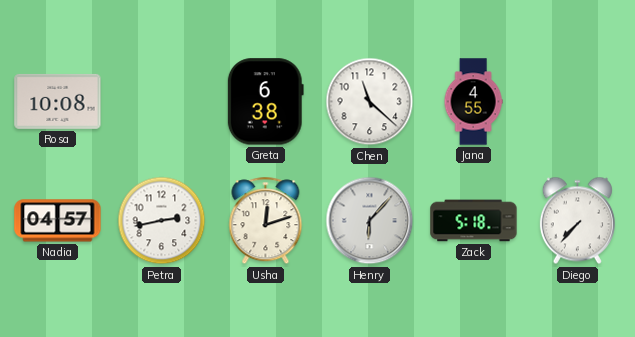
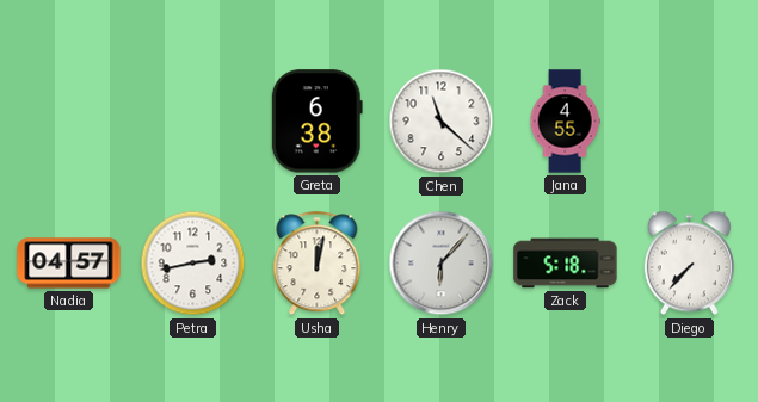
Rosa: 10:08 -> none (58, 101)
Usha: 12:12 -> 12:02 (318, 264)
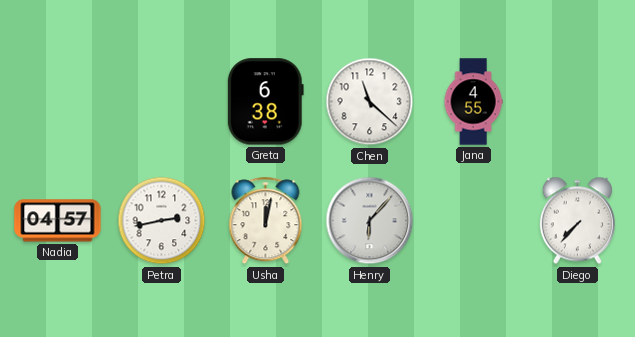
Zack: 5:18 -> none (566, 264)
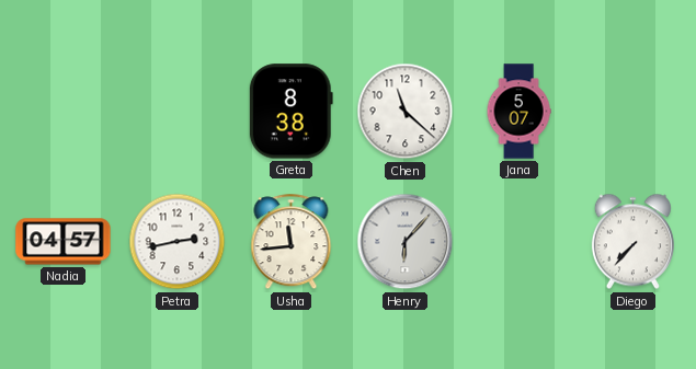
Greta: 6:38 -> 8:38 (290, 112)
Jana: 4:55 -> 5:07 (518, 112)
Usha: 12:02 -> 11:44 (292, 242)
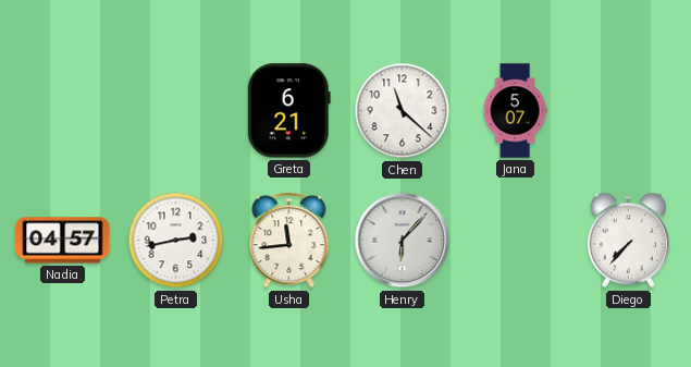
Greta: 8:38 -> 6:21 (288, 111)
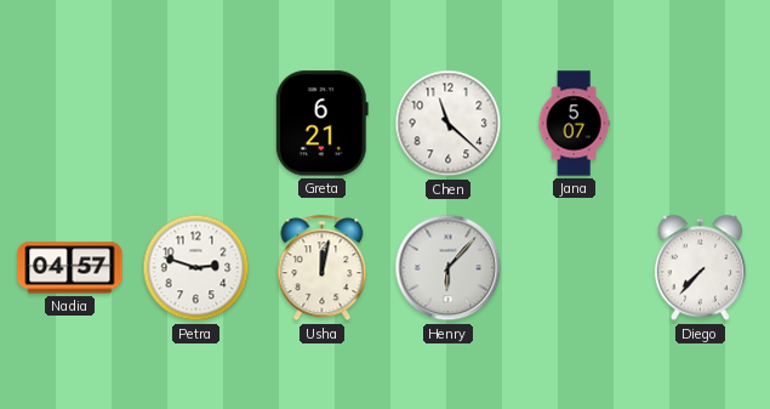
Petra: 2:43 -> 2:48 (196, 268)
Usha: 11:44 -> 12:02 (323, 268)
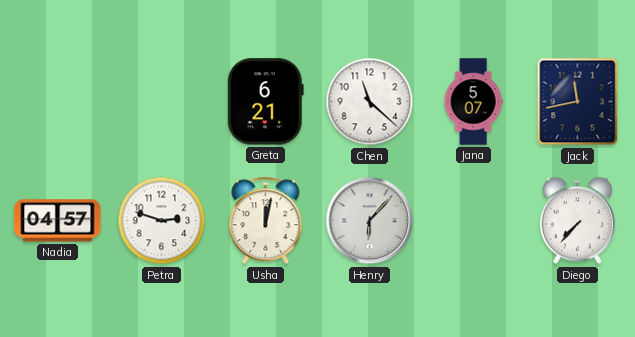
Jack: none -> 11:43 (578, 102)
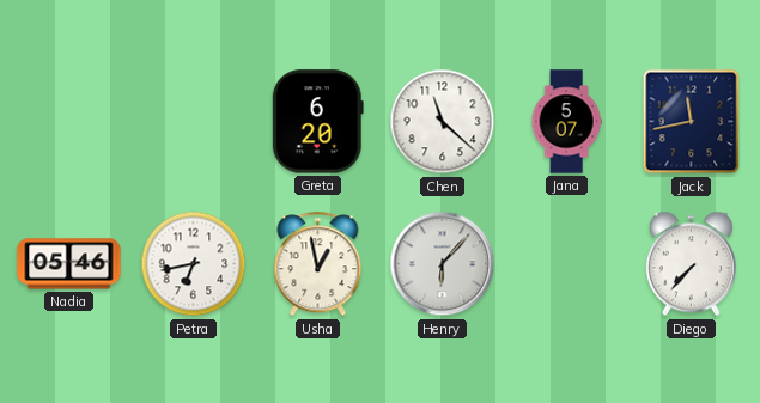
Greta: 6:21 -> 6:20 (317, 122)
Nadia: 04:57 -> 05:46 (69, 264)
Petra: 2:48 -> 6:43 (194, 264)
Usha: 12:02 -> 12:58 (318, 264)
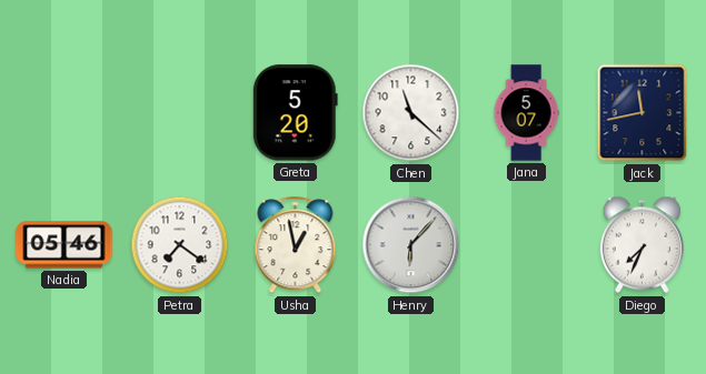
Greta: 6:20 -> 5:20 (295, 113)
Petra: 6:43 -> 7:21 (180, 245)
Diego: 7:37 -> 7:34 (642, 245)
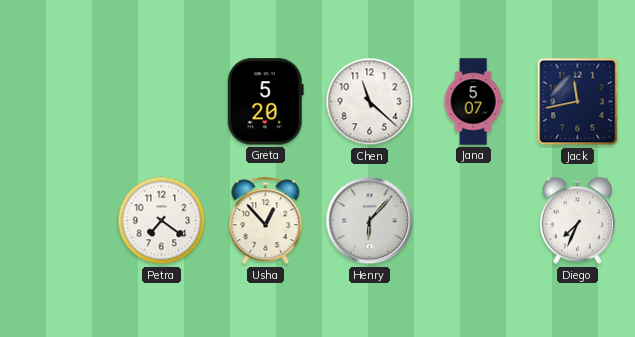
Nadia: 05:46 -> none (64, 245)
Usha: 12:58 -> 12:53 (266, 221)
